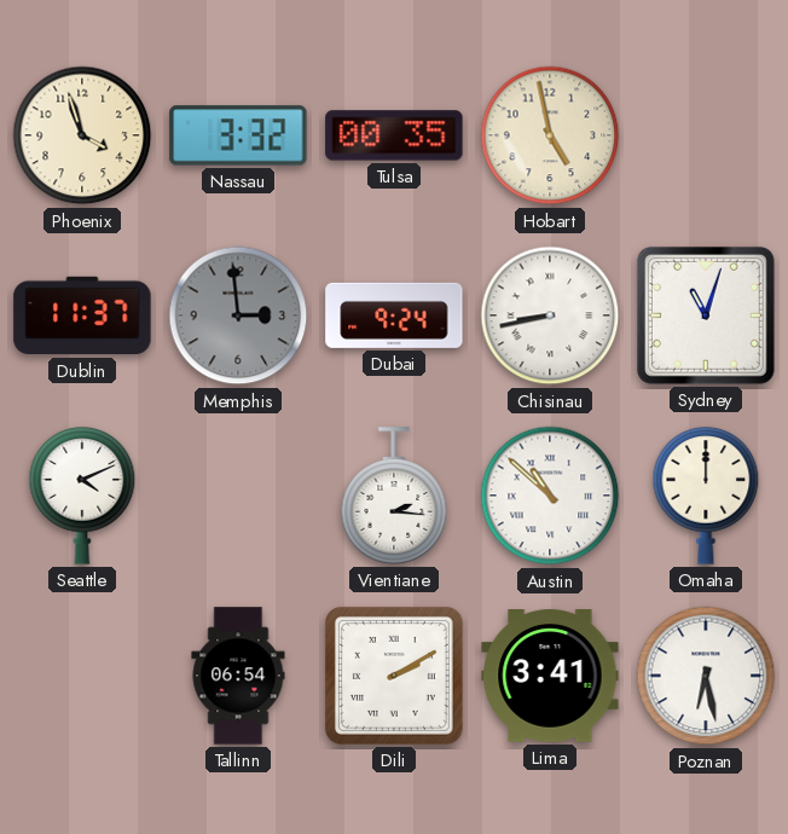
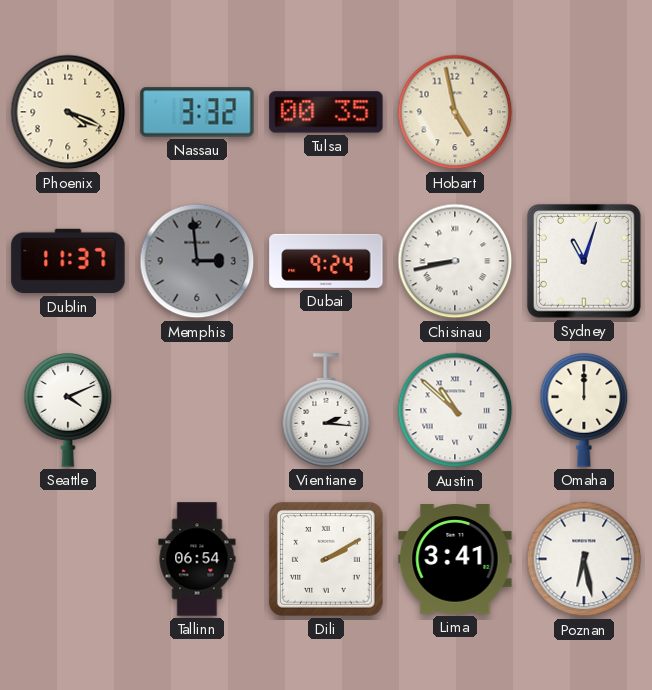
Phoenix: 3:57 -> 4:19 (68, 112)
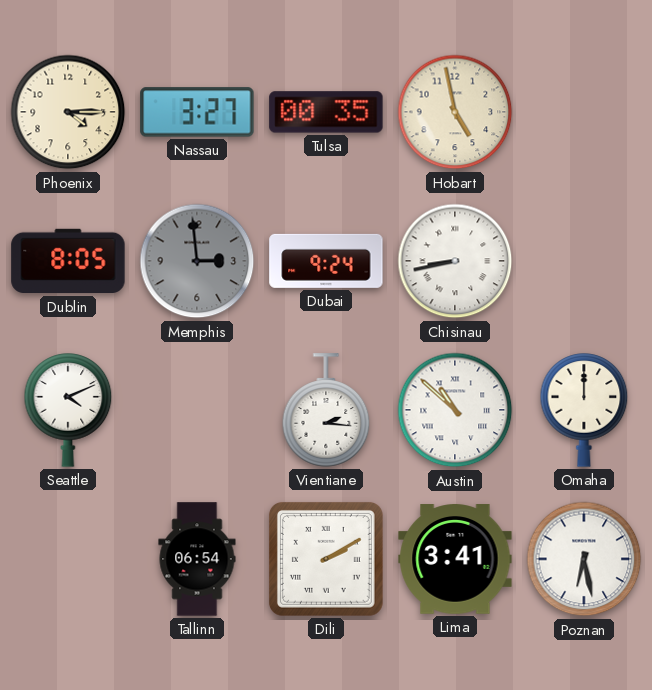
Phoenix: 4:19 -> 4:15 (68, 112)
Nassau: 3:32 -> 3:27 (197, 112)
Dublin: 11:37 -> 8:05 (68, 261)
Sydney: 11:03 -> none (584, 261)
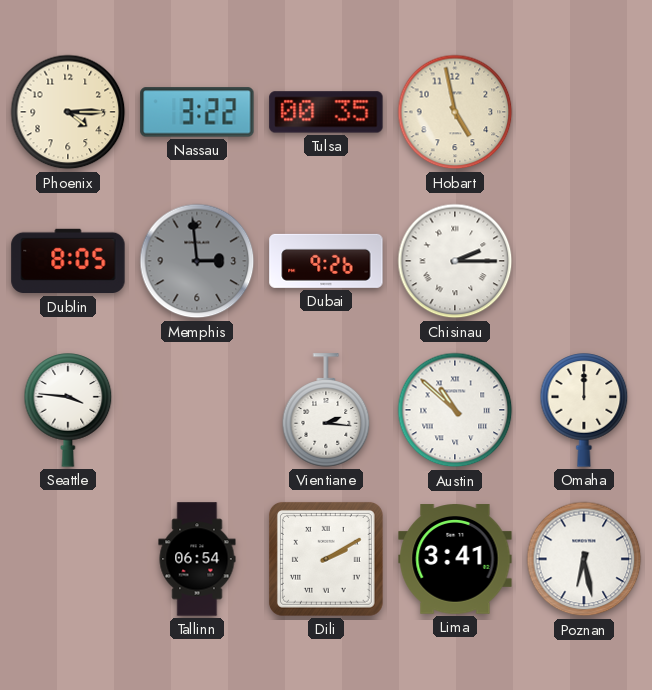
Nassau: 3:27 -> 3:22 (197, 112)
Dubai: 9:24 -> 9:26 (326, 261)
Chisinau: 8:43 -> 2:15 (455, 261)
Seattle: 4:11 -> 3:46 (68, 410)
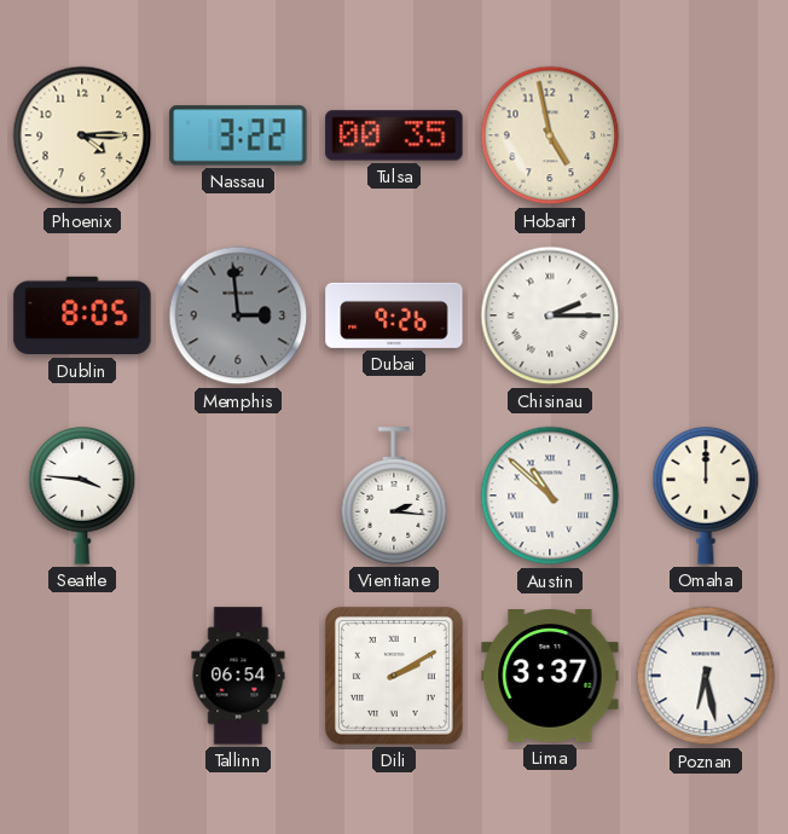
Lima: 3:41 -> 3:37 (550, 676)
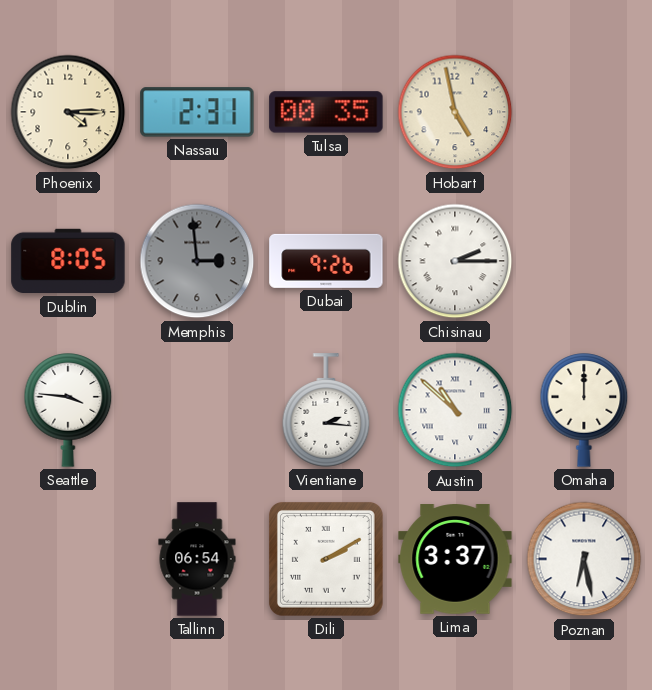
Nassau: 3:22 -> 2:31 (197, 112)
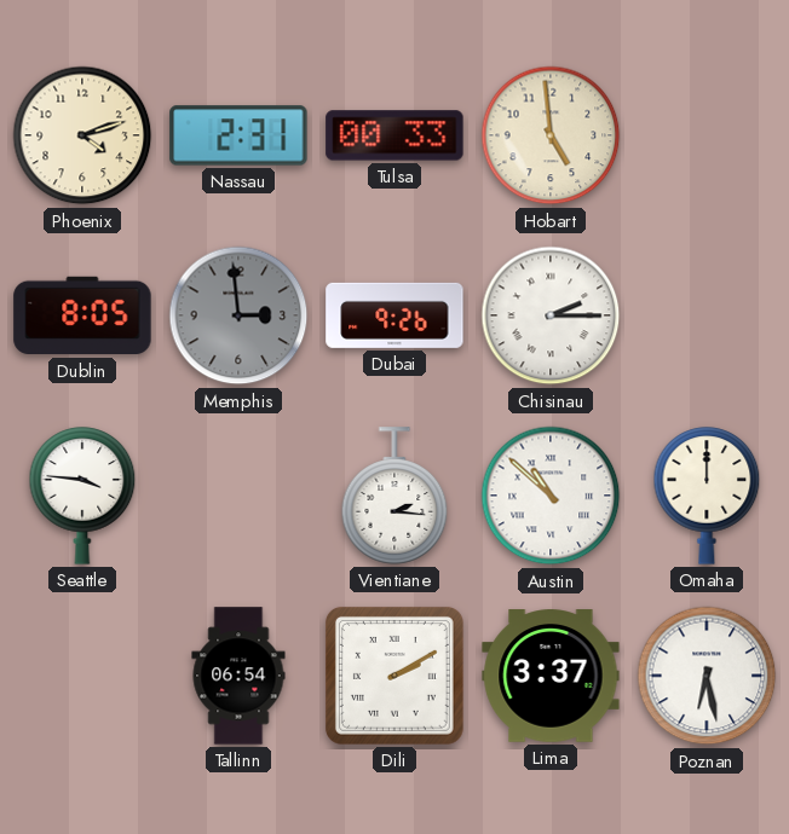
Phoenix: 4:15 -> 4:12 (82, 135)
Tulsa: 00:35 -> 00:33 (394, 135)
Hobart: 4:58 -> 4:59 (551, 135)
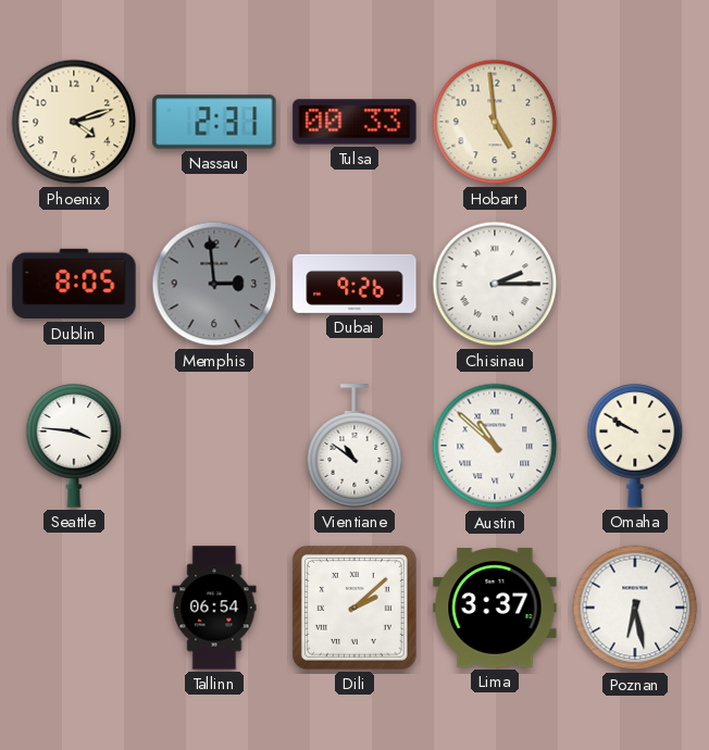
Vientiane: 2:16 -> 10:51 (354, 446)
Omaha: 12:00 -> 9:50 (635, 446)
Dili: 2:10 -> 2:08 (354, 608)
